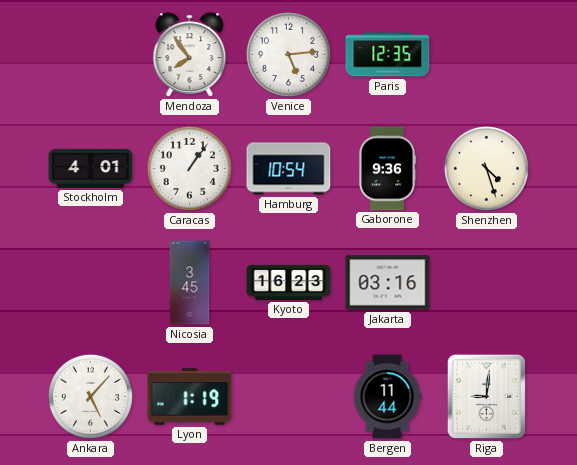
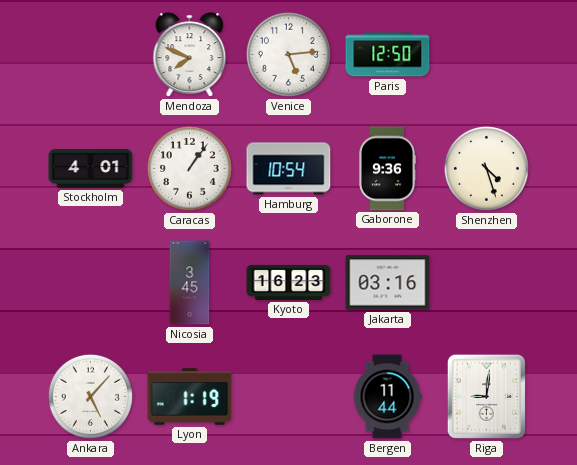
Mendoza: 7:54 -> 7:49 (190, 55)
Paris: 12:35 -> 12:50 (388, 55)
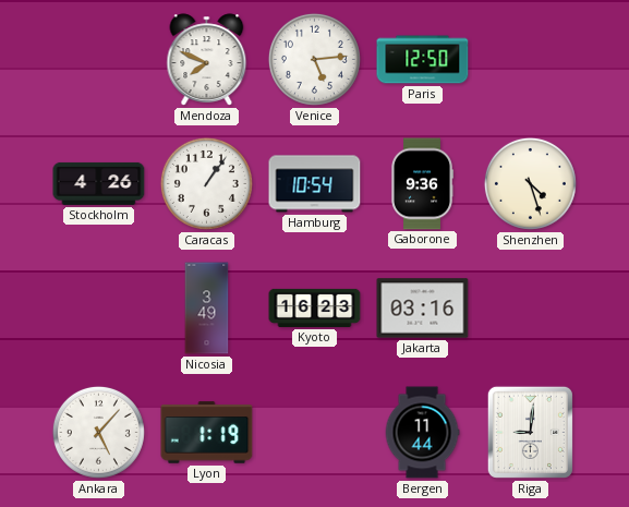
Stockholm: 4:01 -> 4:26 (99, 183)
Nicosia: 3:45 -> 3:49 (207, 309)
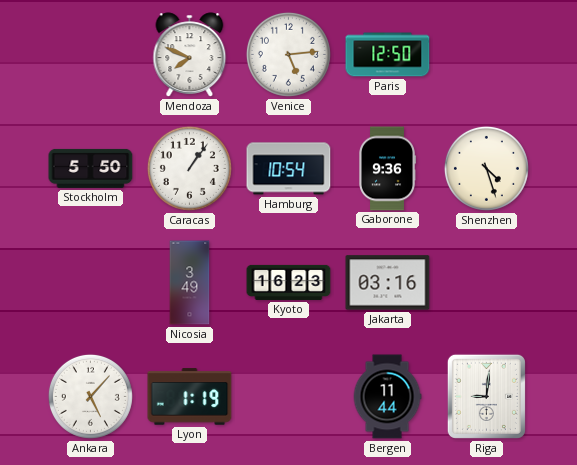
Stockholm: 4:26 -> 5:50 (91, 168)
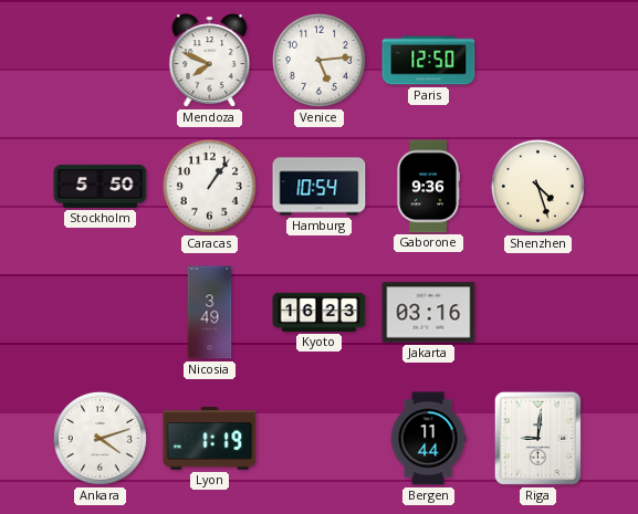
Ankara: 5:07 -> 4:12 (100, 438)
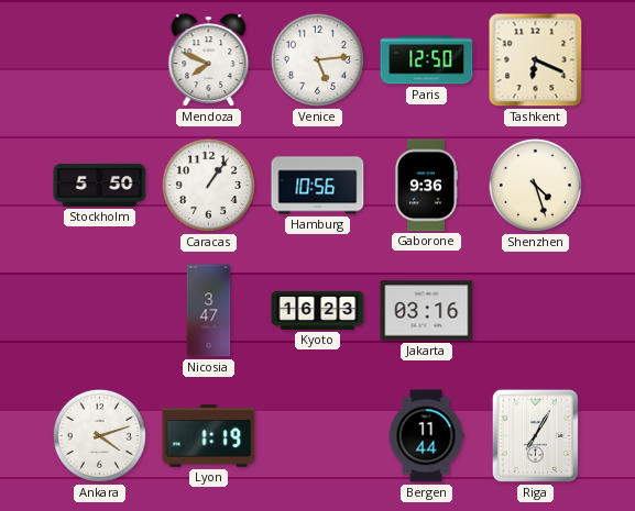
Tashkent: none -> 6:19 (536, 60)
Hamburg: 10:54 -> 10:56 (318, 186)
Nicosia: 3:49 -> 3:47 (209, 311)
Riga: 9:01 -> 7:05 (535, 435)
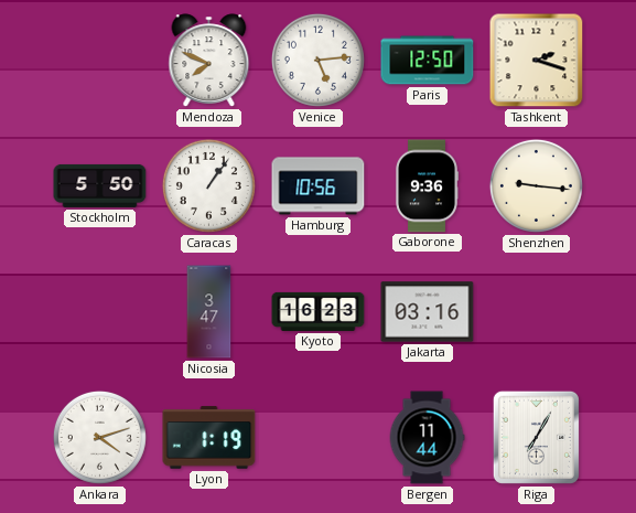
Tashkent: 6:19 -> 2:18 (537, 61)
Shenzhen: 4:27 -> 9:16 (536, 185)
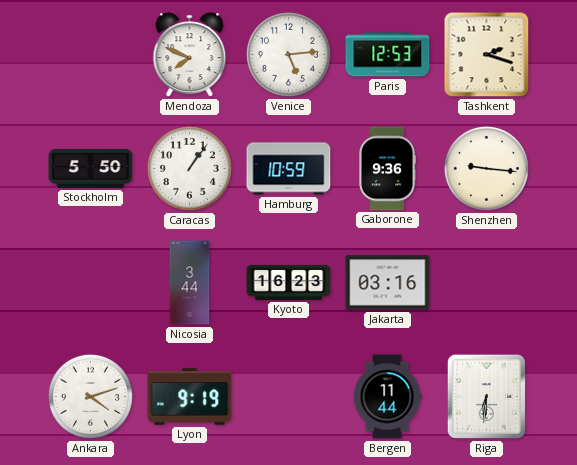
Paris: 12:50 -> 12:53 (388, 55)
Hamburg: 10:56 -> 10:59 (289, 169)
Nicosia: 3:47 -> 3:44 (190, 283)
Lyon: 1:19 -> 9:19 (190, 397)
Riga: 7:05 -> 6:31 (486, 396)
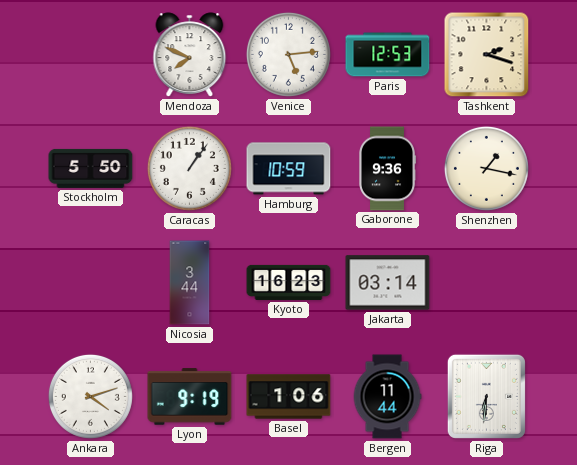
Shenzhen: 9:16 -> 1:17 (486, 168)
Jakarta: 03:16 -> 03:14 (388, 283)
Basel: none -> 1:06 (289, 397)
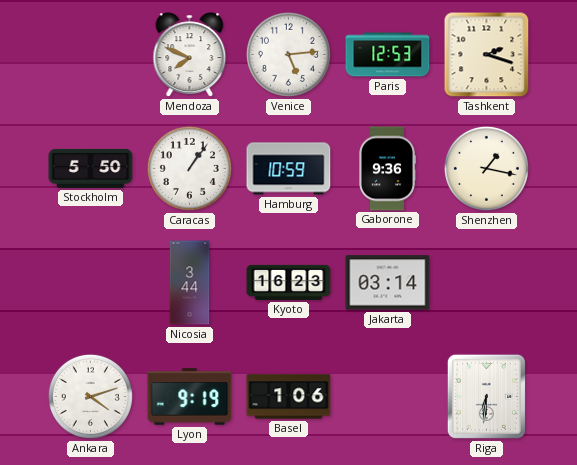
Bergen: 11:44 -> none (387, 397)
